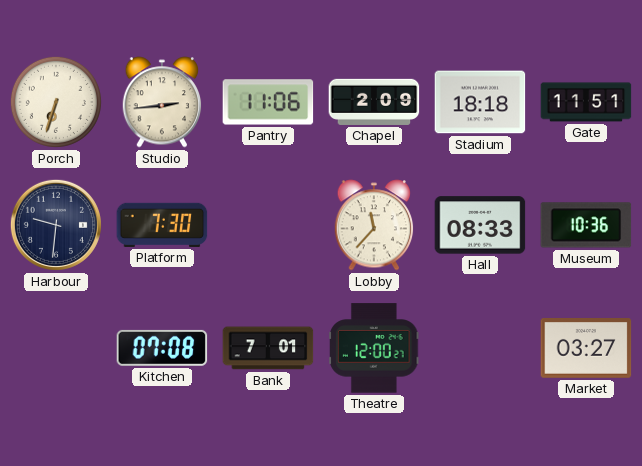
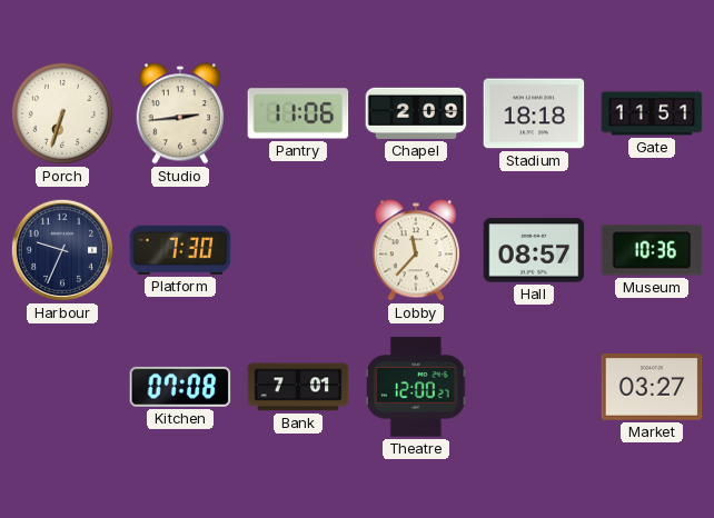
Harbour: 9:31 -> 9:34 (62, 250)
Hall: 08:33 -> 08:57 (534, 250)
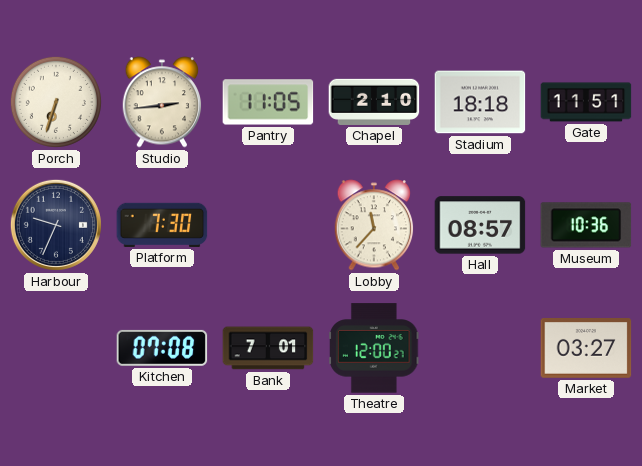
Pantry: 11:06 -> 11:05 (268, 102)
Chapel: 2:09 -> 2:10 (374, 102)
